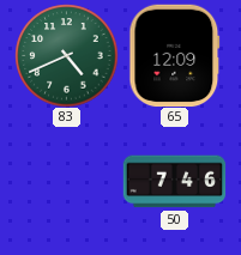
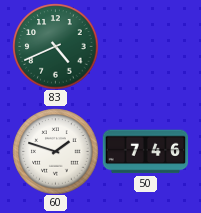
65: 12:09 -> none (175, 55)
60: none -> 1:48 (55, 151)
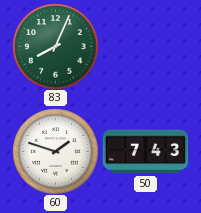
83: 4:41 -> 8:04 (55, 46)
50: 7:46 -> 7:43 (145, 152)
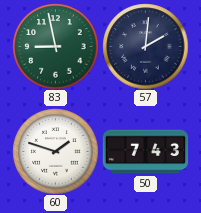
83: 8:04 -> 8:58 (55, 46)
57: none -> 2:01 (145, 46)
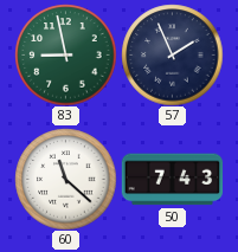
57: 2:01 -> 1:56 (172, 54)
60: 1:48 -> 11:22 (65, 179)
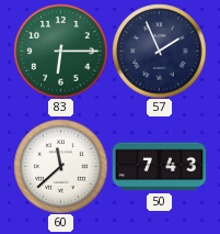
83: 8:58 -> 6:15 (60, 51)
60: 11:22 -> 11:38 (60, 166)
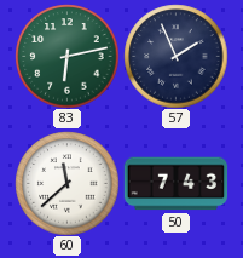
83: 6:15 -> 6:13 (66, 56)
